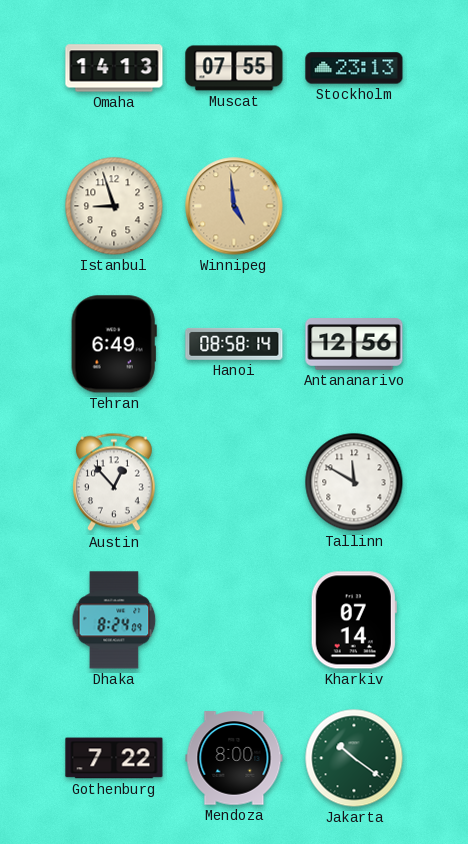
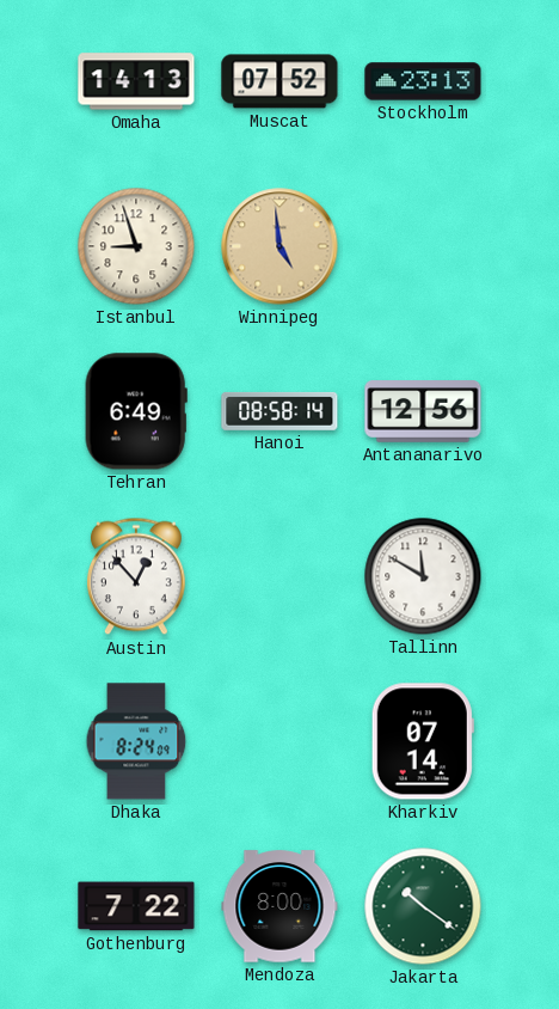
Muscat: 07:55 -> 07:52 (279, 81)
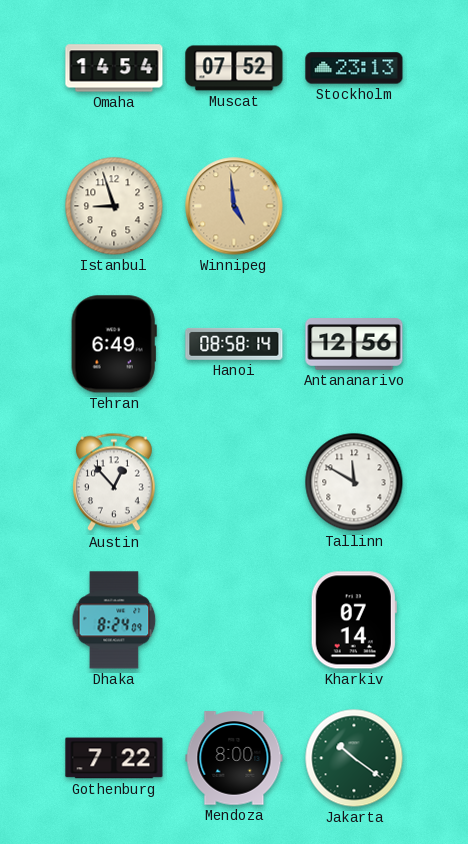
Omaha: 14:13 -> 14:54 (114, 68)
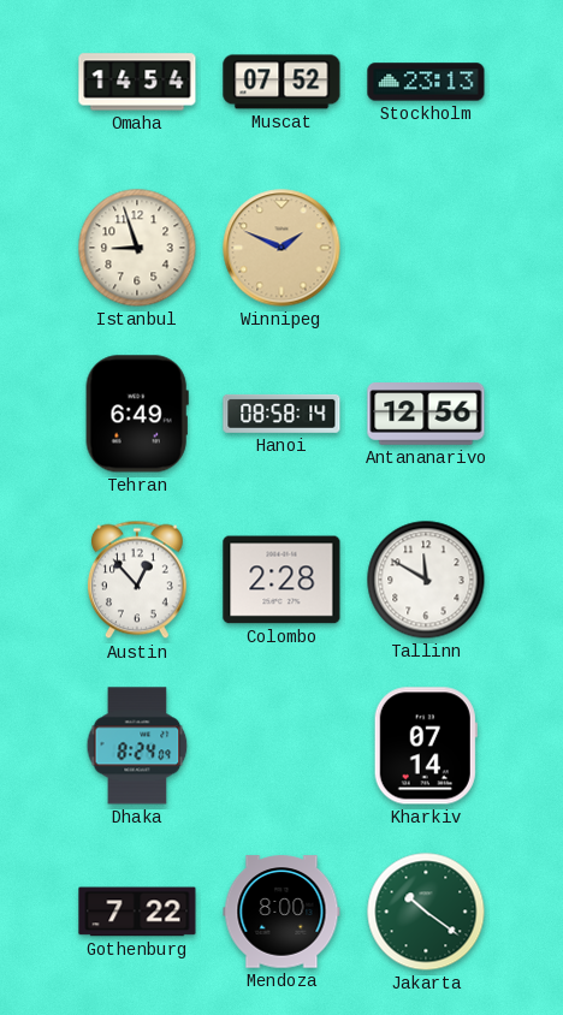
Winnipeg: 4:59 -> 1:49 (281, 248)
Colombo: none -> 2:28 (281, 580)
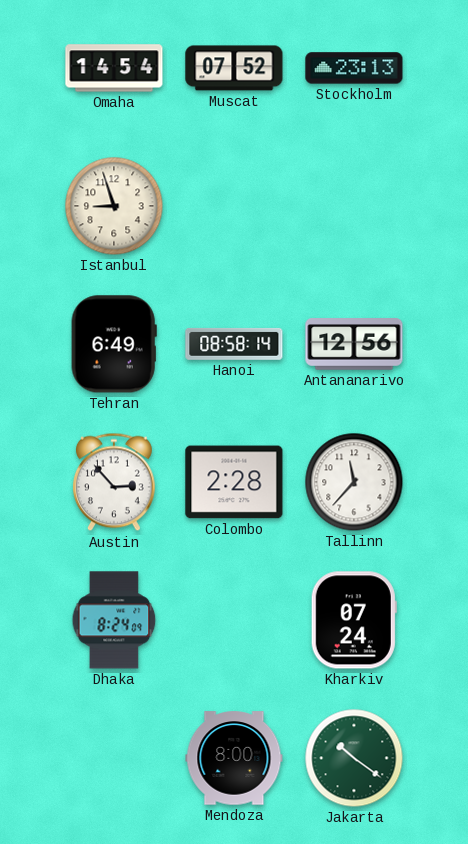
Winnipeg: 1:49 -> none (281, 248)
Austin: 12:53 -> 2:53 (114, 482)
Tallinn: 11:50 -> 11:37 (354, 482)
Kharkiv: 07:14 -> 07:24 (354, 620)
Gothenburg: 7:22 -> none (137, 912)
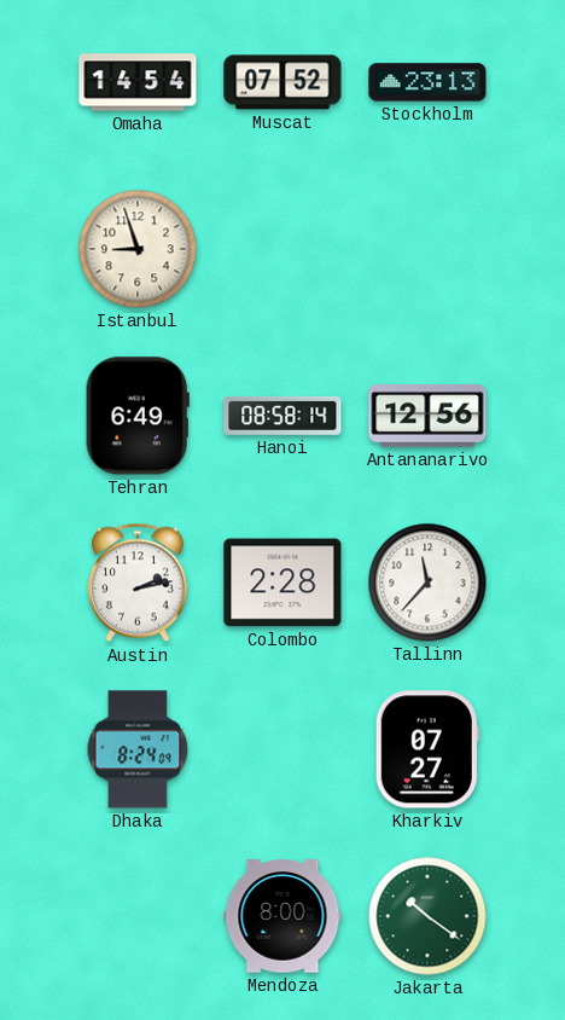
Austin: 2:53 -> 2:13 (138, 583)
Kharkiv: 07:24 -> 07:27 (427, 749)
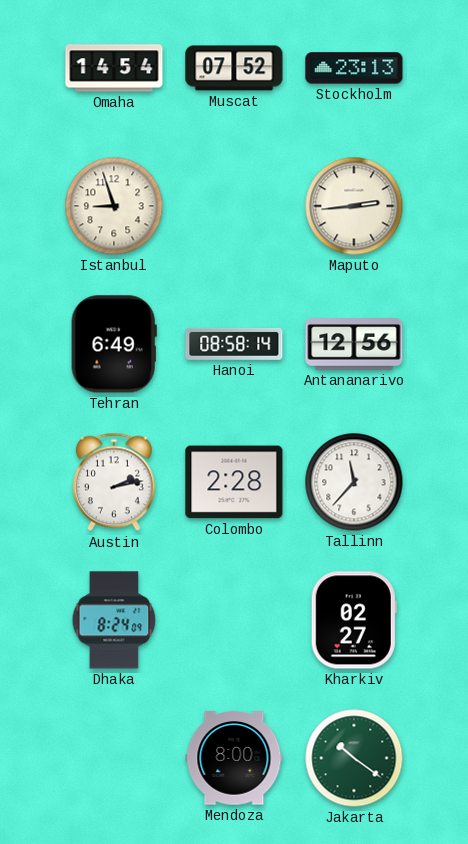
Maputo: none -> 2:44 (354, 206)
Kharkiv: 07:27 -> 02:27 (354, 620)
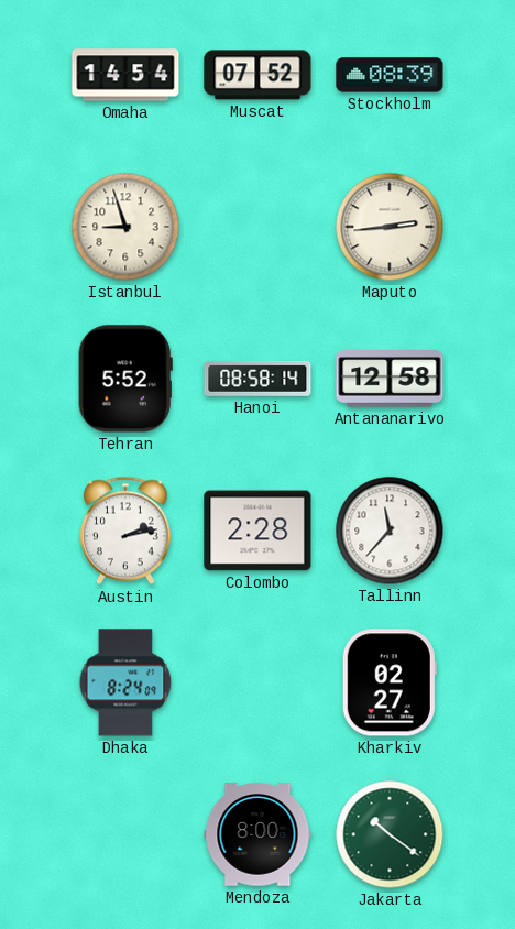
Stockholm: 23:13 -> 08:39 (390, 75)
Tehran: 6:49 -> 5:52 (125, 379)
Antananarivo: 12:56 -> 12:58 (390, 379)
